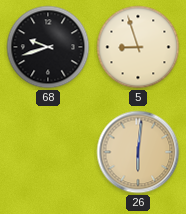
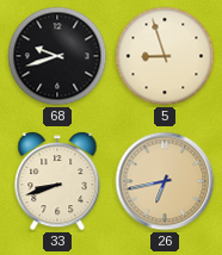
33: none -> 8:42 (57, 181)
26: 6:01 -> 6:43 (165, 181)
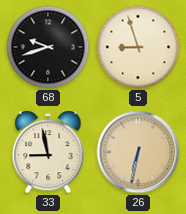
33: 8:42 -> 8:58 (48, 152)
26: 6:43 -> 6:32 (138, 152)
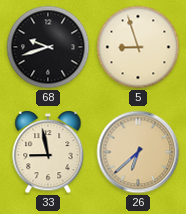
26: 6:32 -> 6:38 (138, 152)
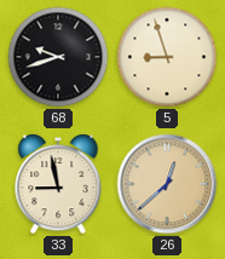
26: 6:38 -> 12:38 (167, 184)
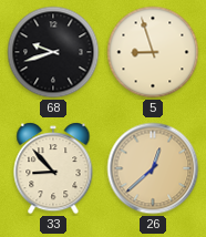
33: 8:58 -> 8:53 (53, 168)
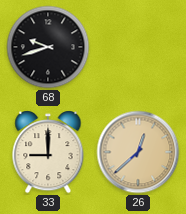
5: 8:57 -> none (153, 52)
33: 8:53 -> 9:00 (48, 152)
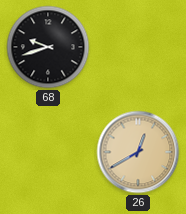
33: 9:00 -> none (48, 152)
26: 12:38 -> 12:40 (138, 152)
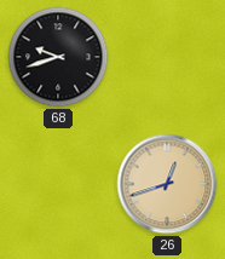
26: 12:40 -> 12:42 (167, 184)
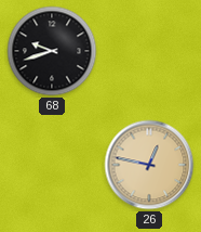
26: 12:42 -> 12:47 (149, 165)
